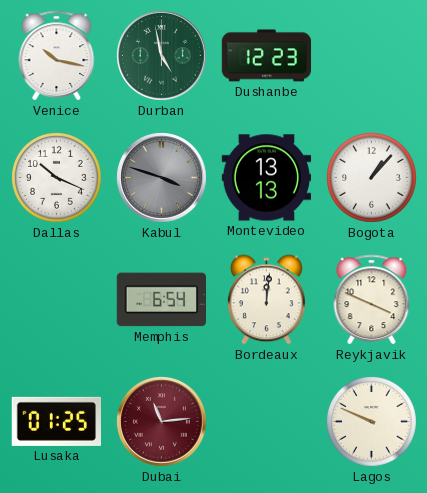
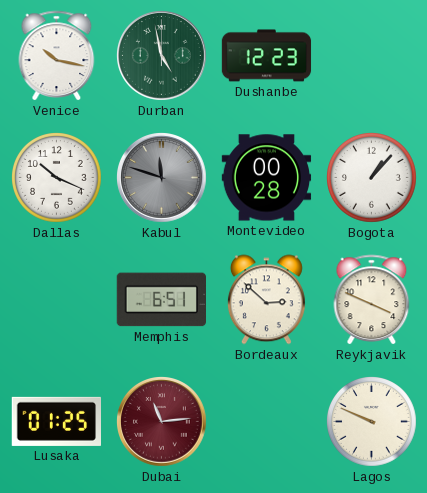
Kabul: 3:48 -> 11:48 (162, 178)
Montevideo: 13:13 -> 00:28 (267, 178)
Memphis: 6:54 -> 6:51 (161, 300)
Bordeaux: 12:01 -> 2:52 (266, 300)
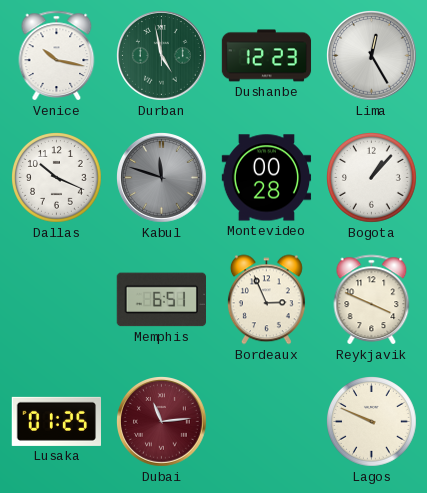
Lima: none -> 12:25 (372, 56)
Bordeaux: 2:52 -> 2:56 (266, 300)
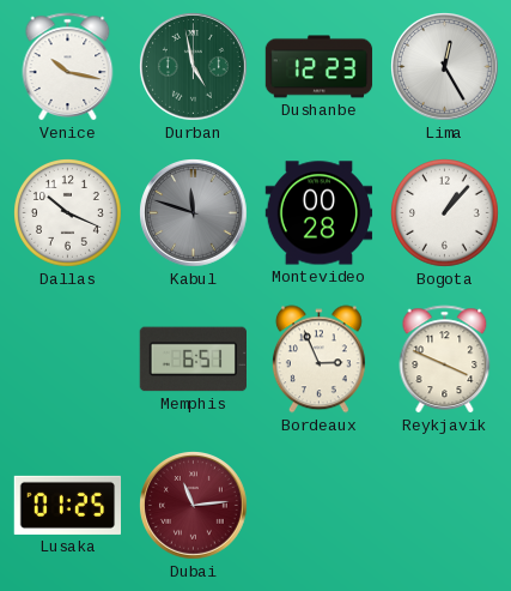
Lagos: 9:49 -> none (372, 422)
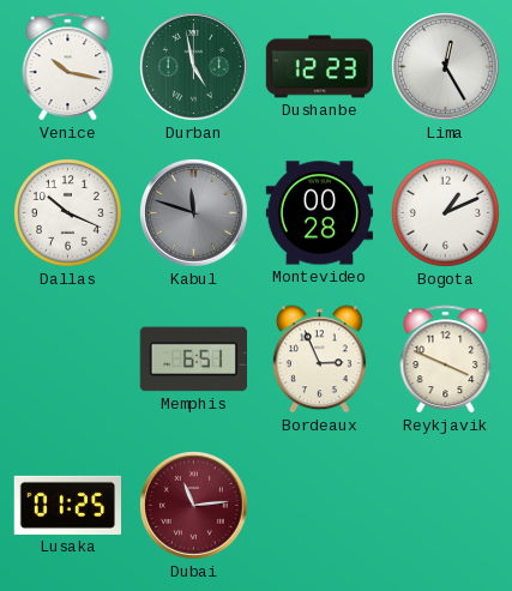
Bogota: 1:07 -> 1:11 (446, 213)
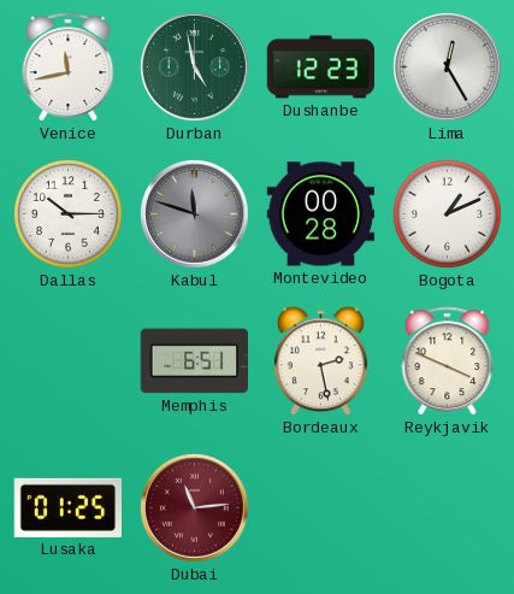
Venice: 10:17 -> 11:43 (69, 67)
Dallas: 10:19 -> 10:15 (69, 214)
Bordeaux: 2:56 -> 2:28 (320, 361)
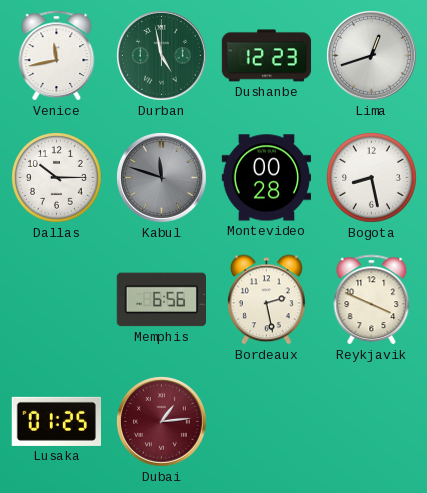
Lima: 12:25 -> 12:42 (372, 56)
Bogota: 1:11 -> 8:28 (372, 178)
Memphis: 6:51 -> 6:56 (161, 300)
Dubai: 11:14 -> 1:14 (162, 422)
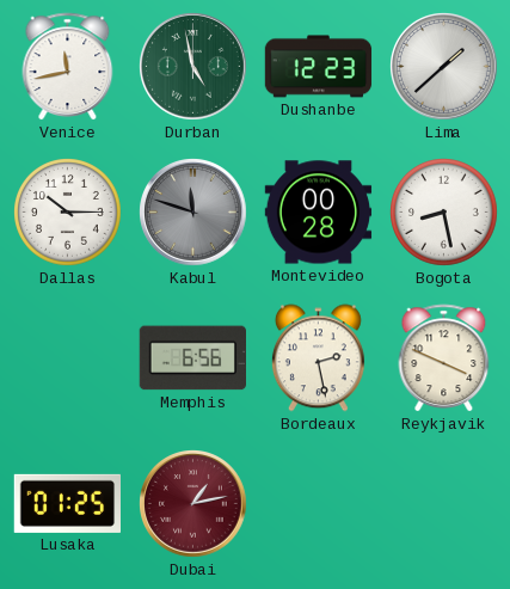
Lima: 12:42 -> 1:38 (444, 67)
Dubai: 1:14 -> 1:13 (193, 504)
